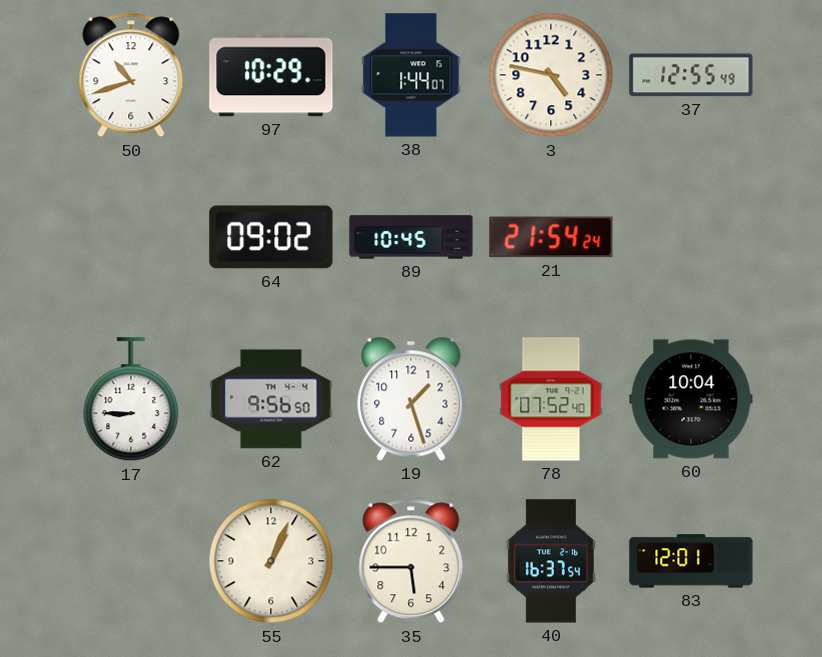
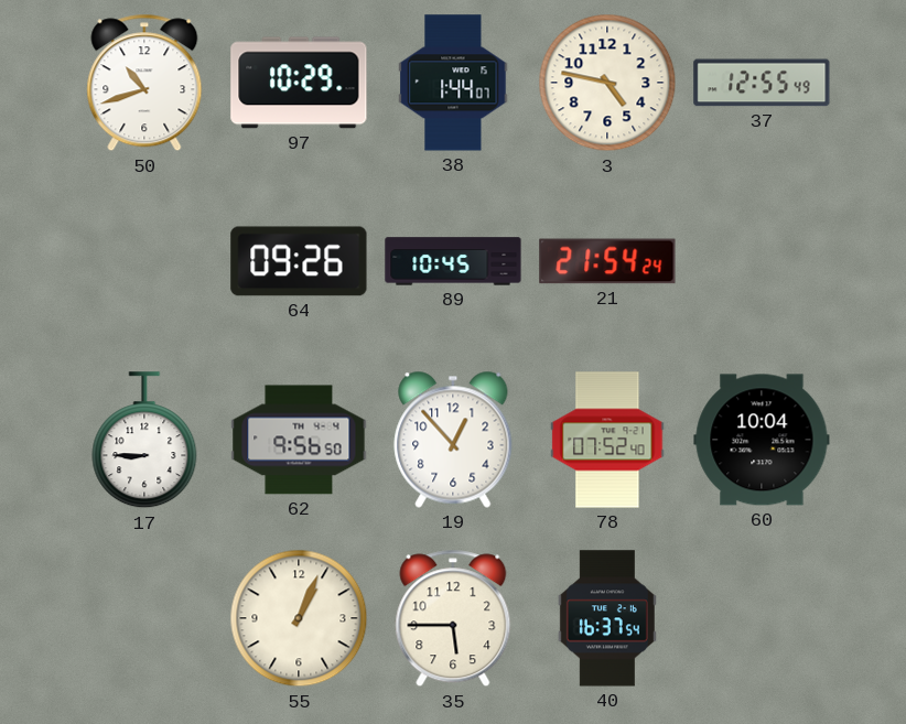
64: 09:02 -> 09:26 (299, 261)
19: 1:27 -> 12:53 (453, 440)
83: 12:01 -> none (691, 561)
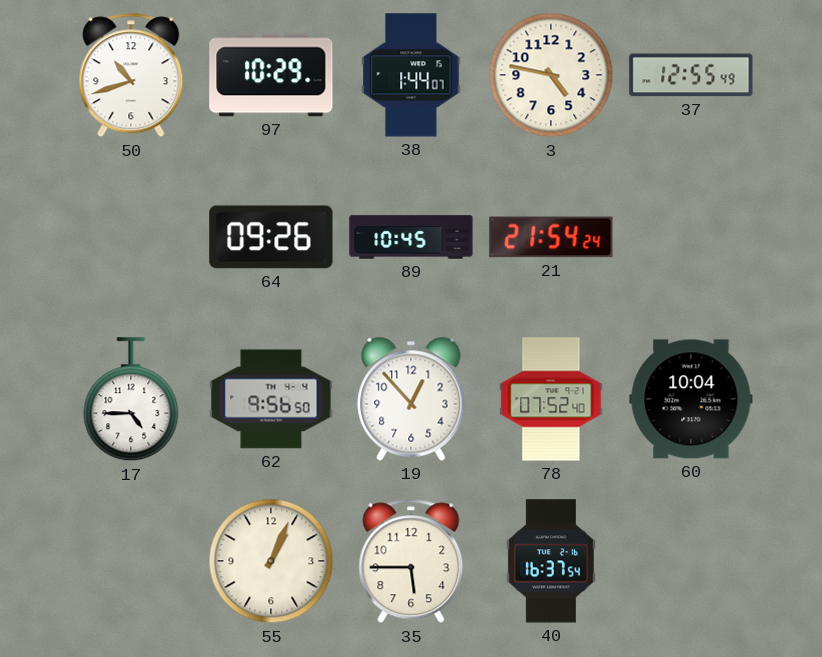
17: 8:45 -> 4:45 (131, 400)
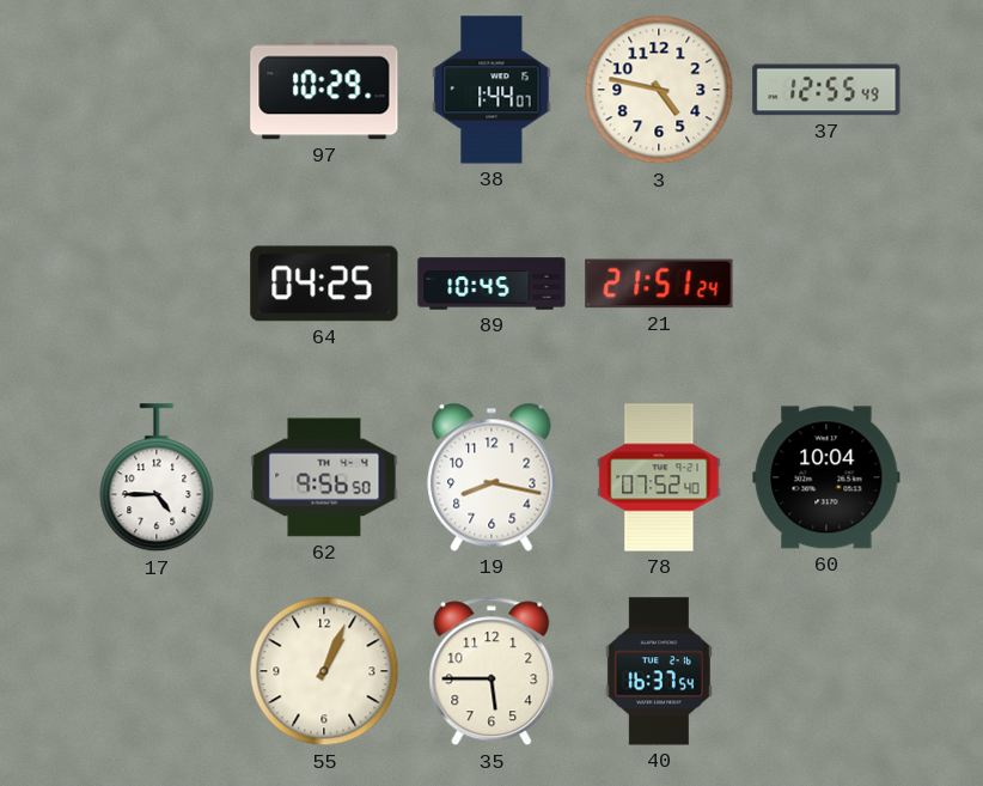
50: 10:42 -> none (131, 75)
64: 09:26 -> 04:25 (324, 284)
21: 21:54 -> 21:51 (659, 284)
19: 12:53 -> 8:17 (491, 477)
